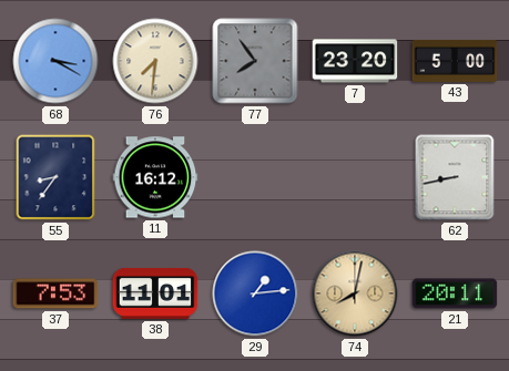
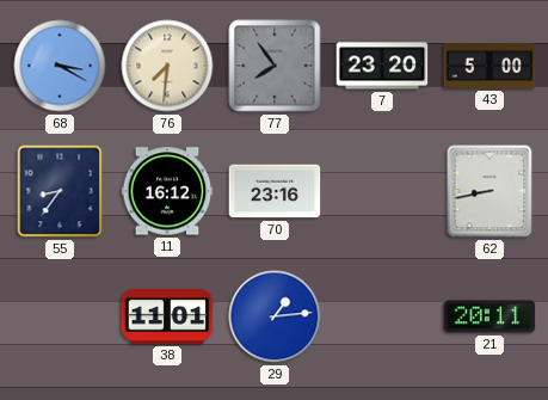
70: none -> 23:16 (275, 191)
37: 7:53 -> none (55, 293)
74: 8:02 -> none (355, 293)
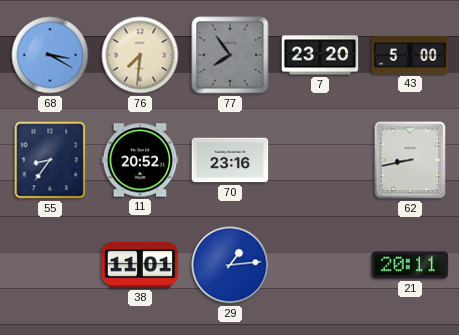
11: 16:12 -> 20:52 (140, 160)
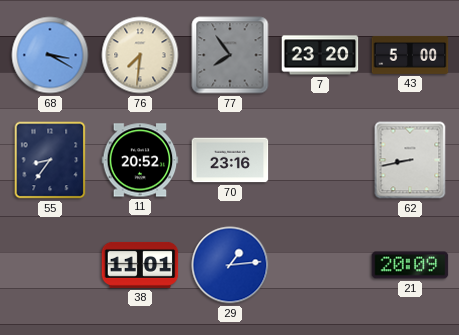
21: 20:11 -> 20:09 (410, 265)
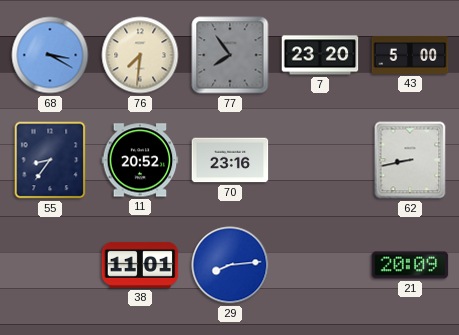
29: 1:14 -> 8:14 (230, 265)
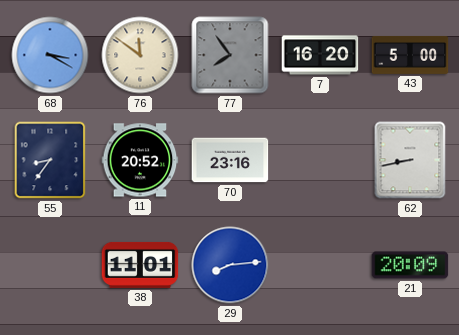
76: 7:31 -> 11:51 (140, 55)
7: 23:20 -> 16:20 (320, 55)
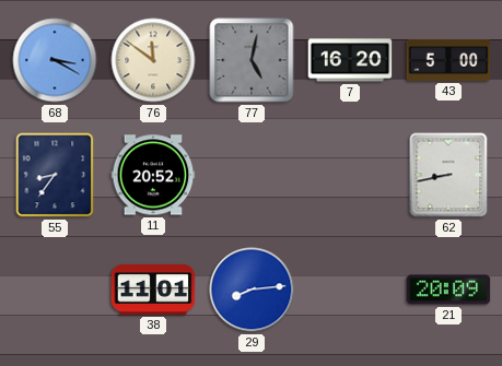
77: 7:54 -> 5:02 (252, 60)
70: 23:16 -> none (230, 160)
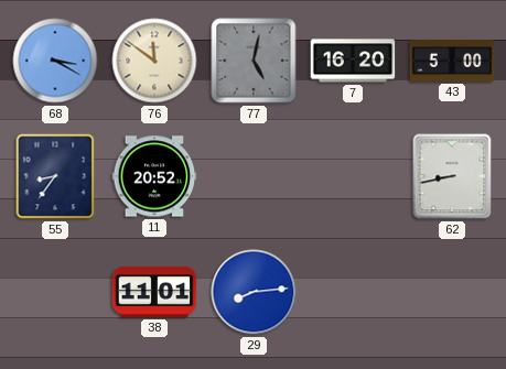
21: 20:09 -> none (448, 290)
